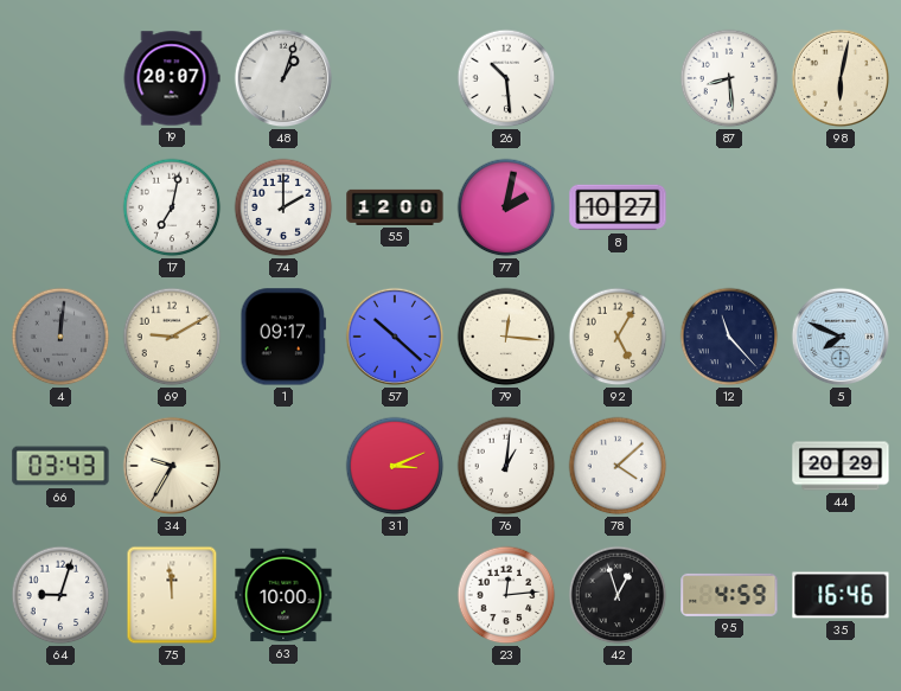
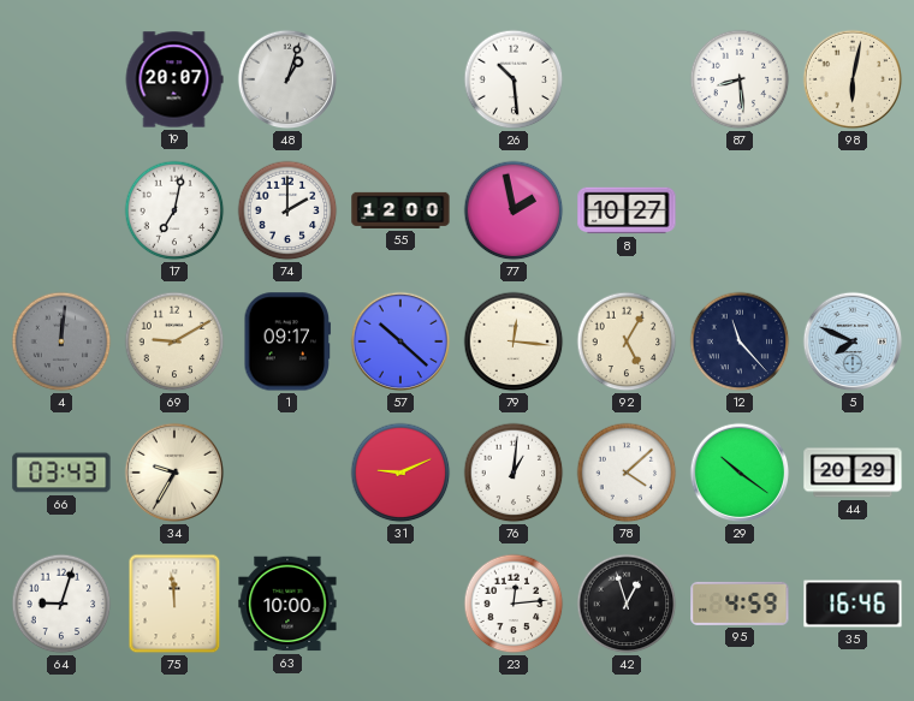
77: 2:02 -> 1:58 (514, 210)
31: 3:11 -> 9:11 (400, 473)
29: none -> 10:21 (740, 473)
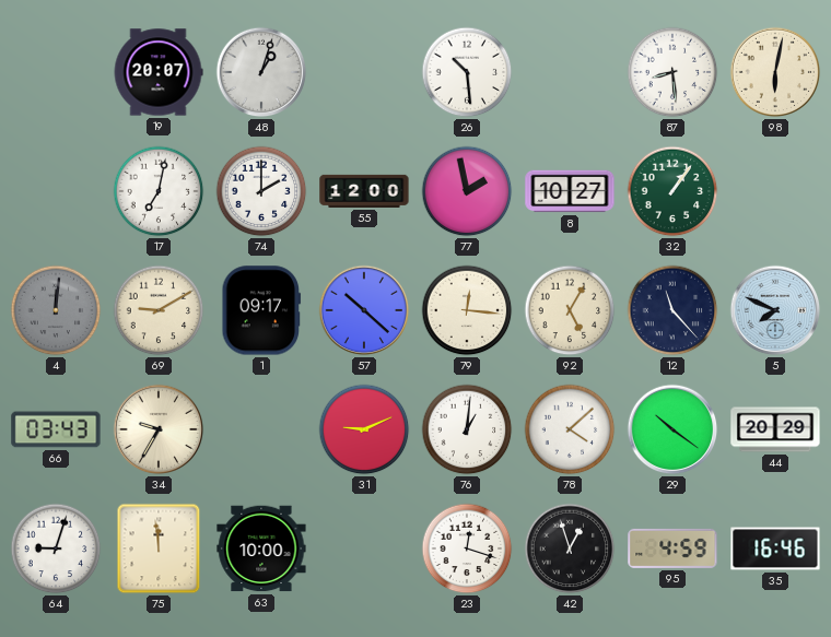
32: none -> 1:06 (672, 191)
23: 12:14 -> 12:18 (467, 548)
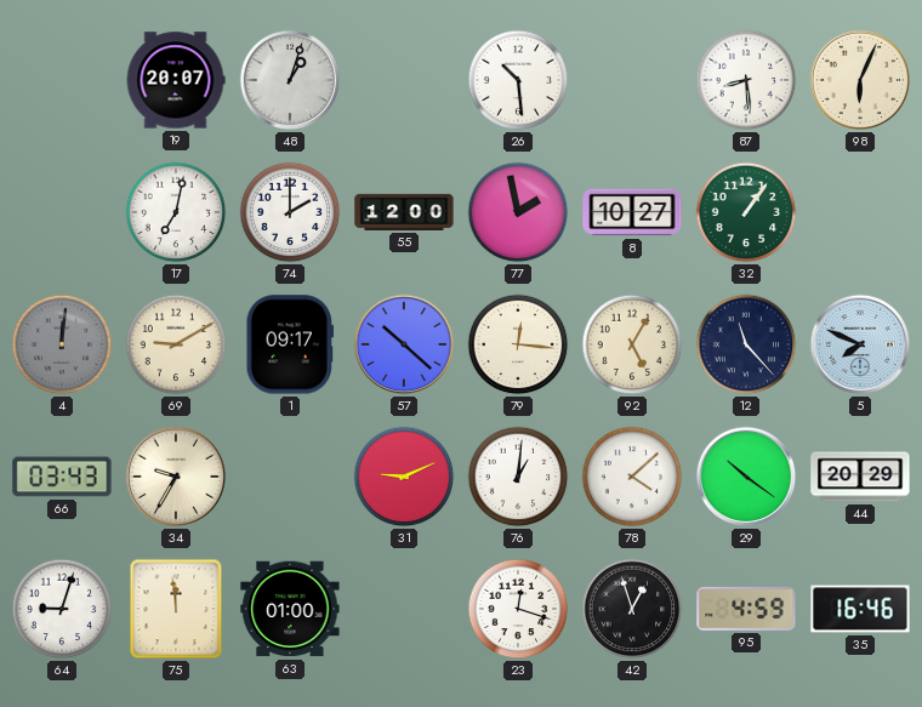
98: 6:02 -> 6:04 (860, 80)
63: 10:00 -> 01:00 (290, 609)
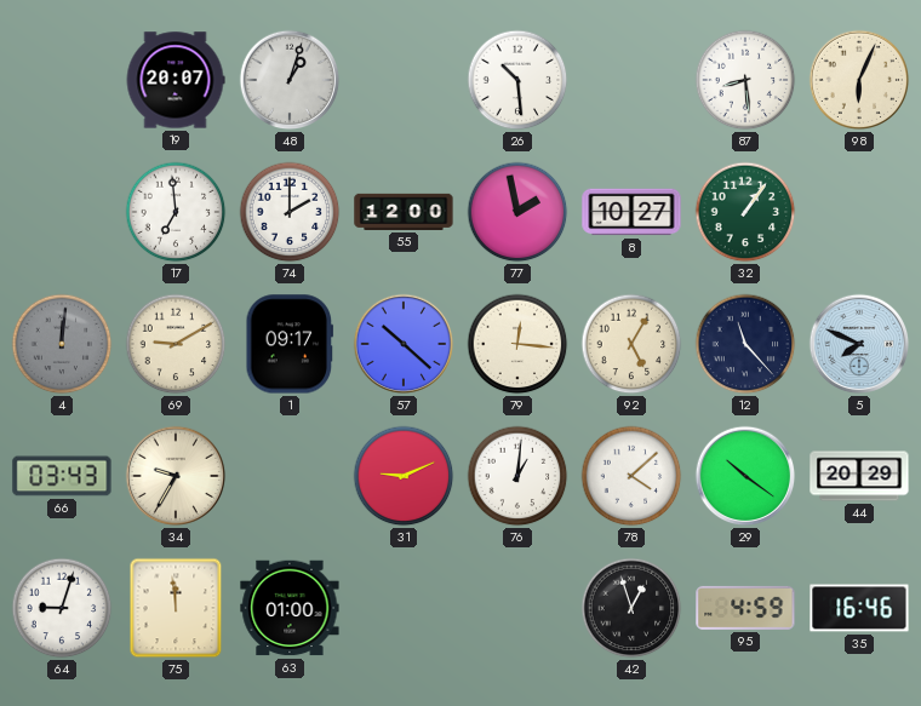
17: 7:02 -> 6:59 (176, 212)
23: 12:18 -> none (518, 609)
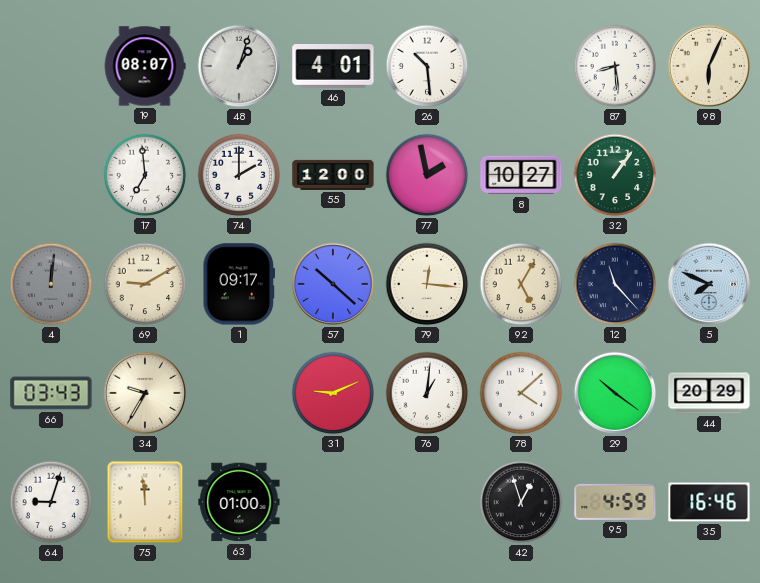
19: 20:07 -> 08:07 (145, 66)
46: none -> 4:01 (333, 67)
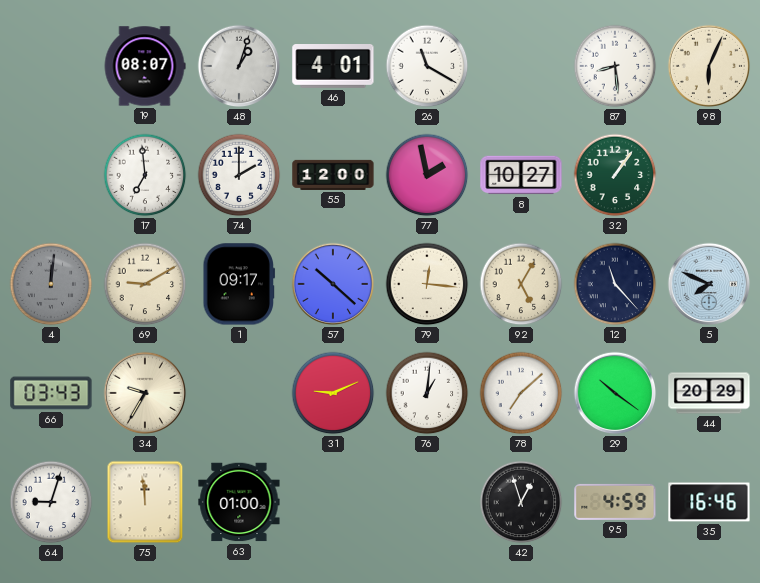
26: 10:29 -> 11:20 (427, 66)
78: 4:08 -> 7:08 (521, 393)
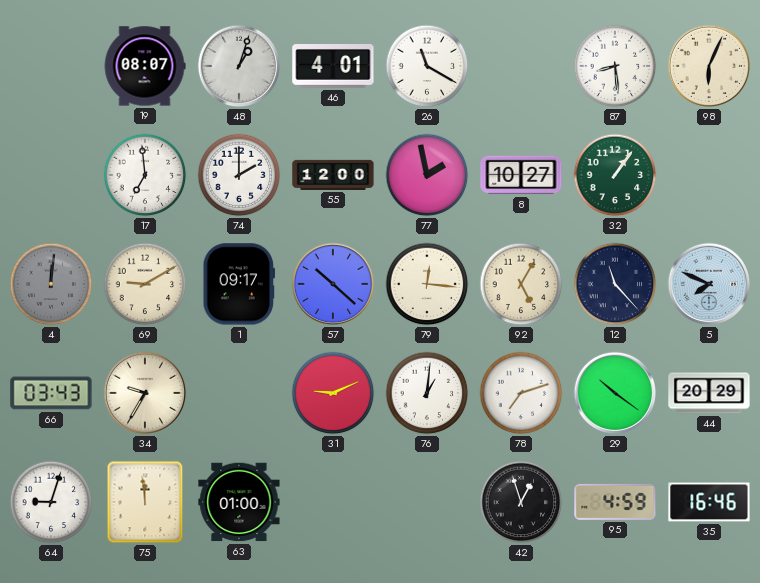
78: 7:08 -> 7:12 (521, 393)
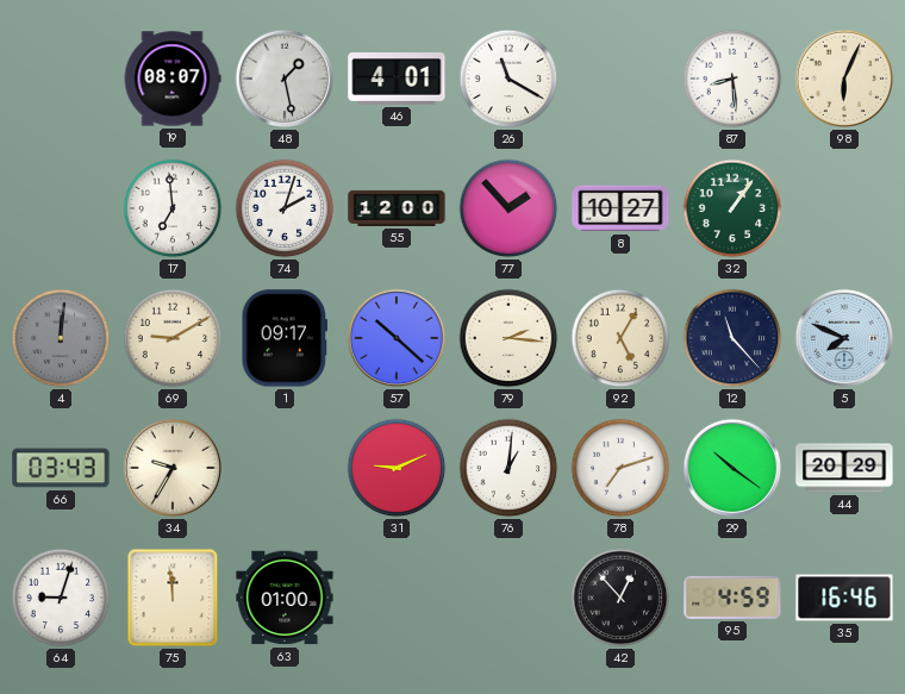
48: 1:03 -> 1:28 (285, 79)
74: 2:00 -> 2:03 (285, 208)
77: 1:58 -> 1:53 (508, 208)
79: 12:16 -> 2:16 (508, 338)
42: 12:57 -> 12:53 (620, 598)
